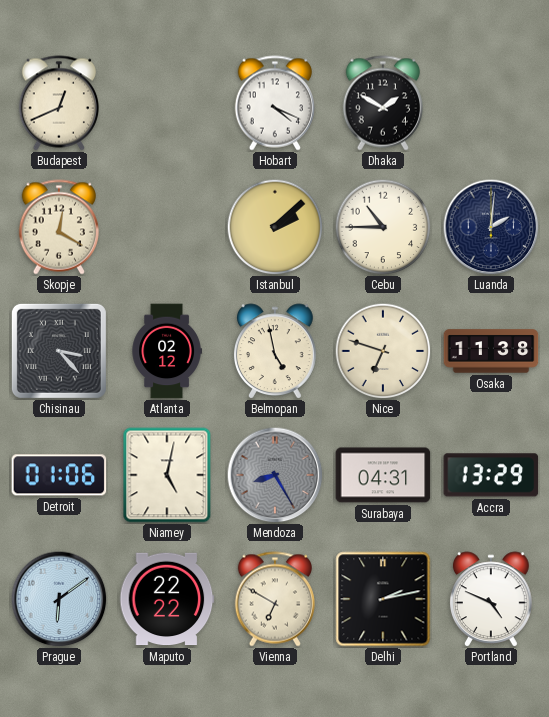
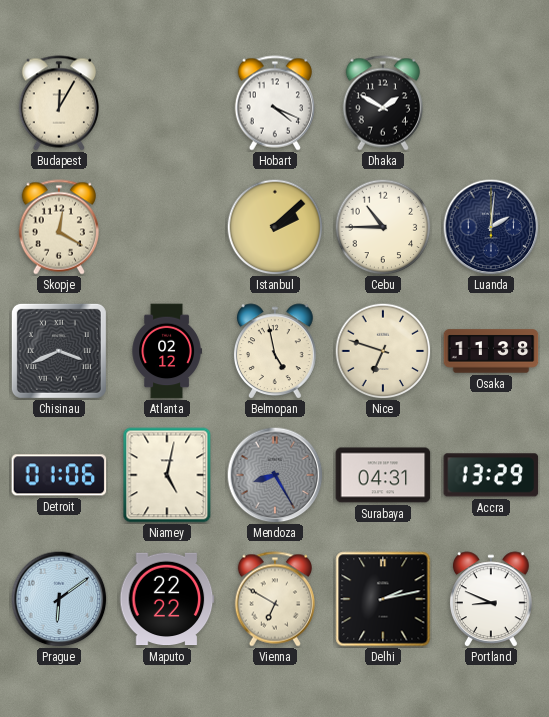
Budapest: 12:41 -> 12:05 (58, 103)
Chisinau: 3:23 -> 3:41 (59, 351)
Portland: 4:49 -> 8:49 (491, 599)
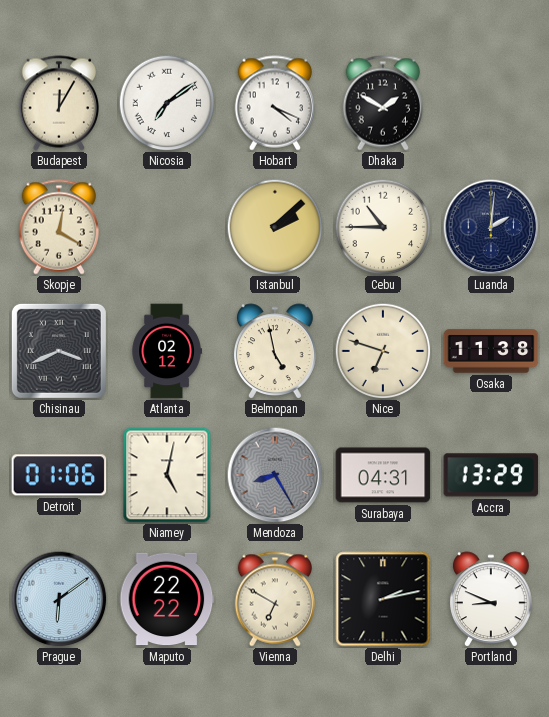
Nicosia: none -> 7:09 (167, 103)
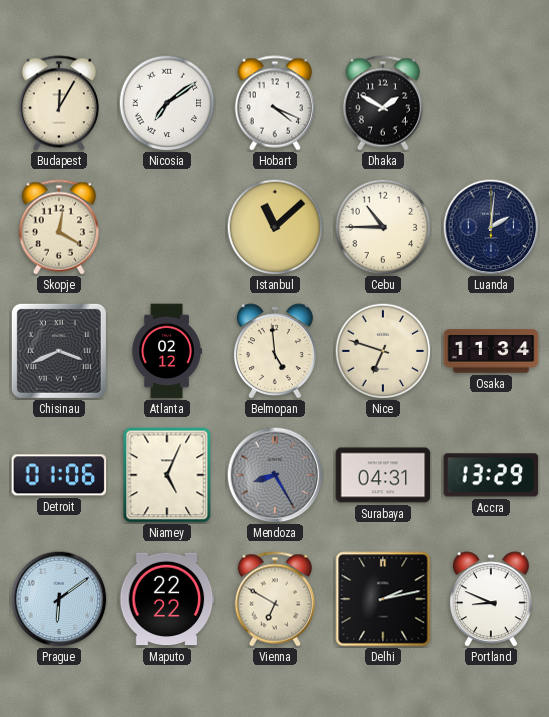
Istanbul: 2:08 -> 11:08 (275, 227)
Belmopan: 4:58 -> 4:59 (275, 351)
Osaka: 11:38 -> 11:34 (491, 351)
Niamey: 5:02 -> 5:04 (167, 475)
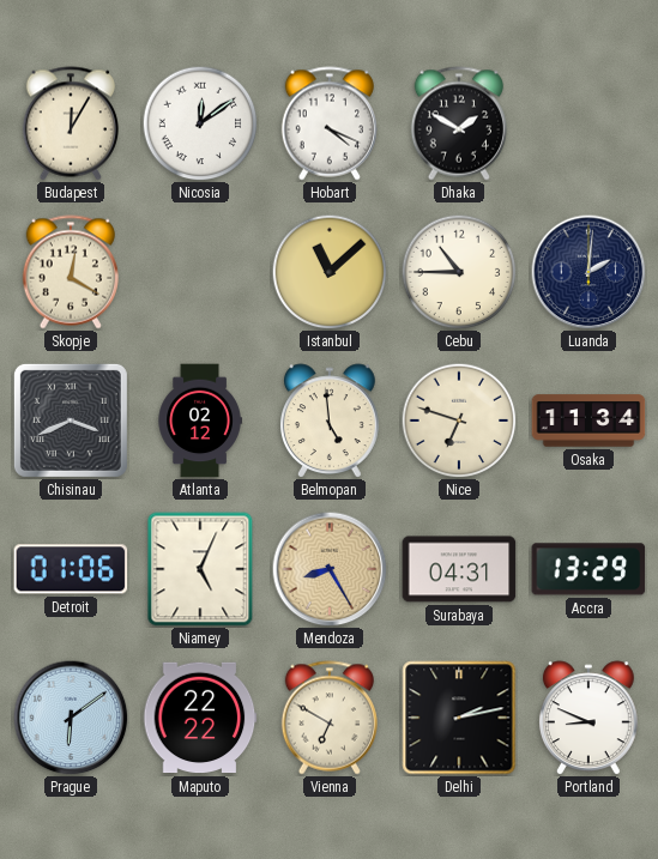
Nicosia: 7:09 -> 12:09 (200, 123)
Mendoza dial: grey -> champagne (330, 569)
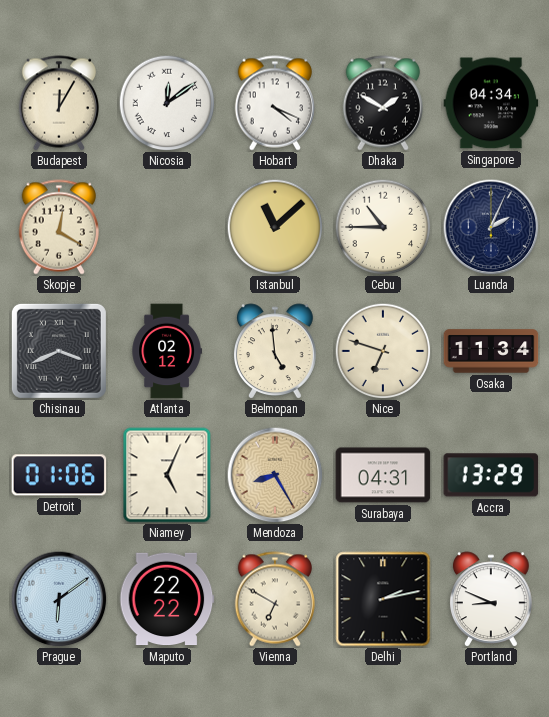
Singapore: none -> 04:34 (491, 103)
Luanda: 2:01 -> 2:04 (491, 227)
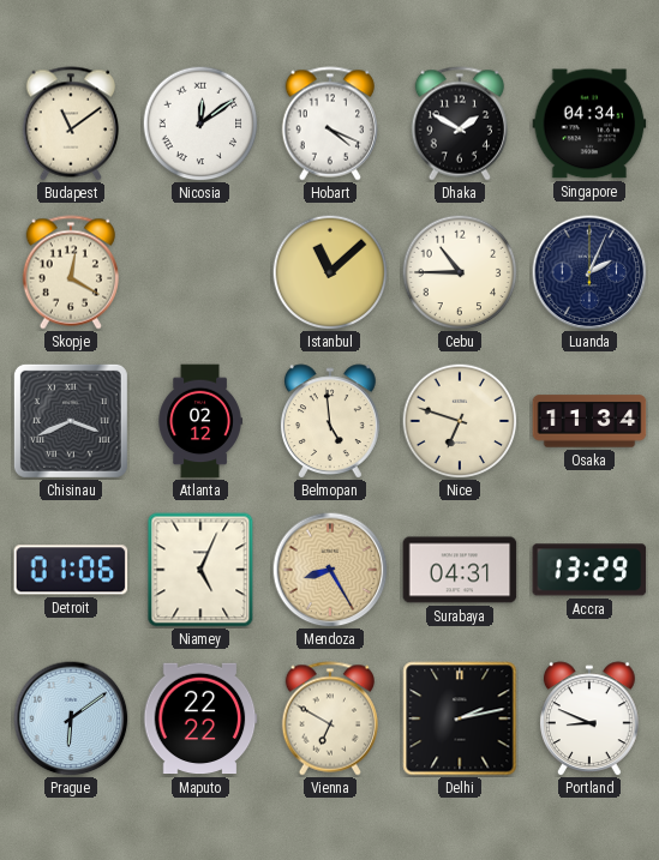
Budapest: 12:05 -> 11:09 (70, 124)
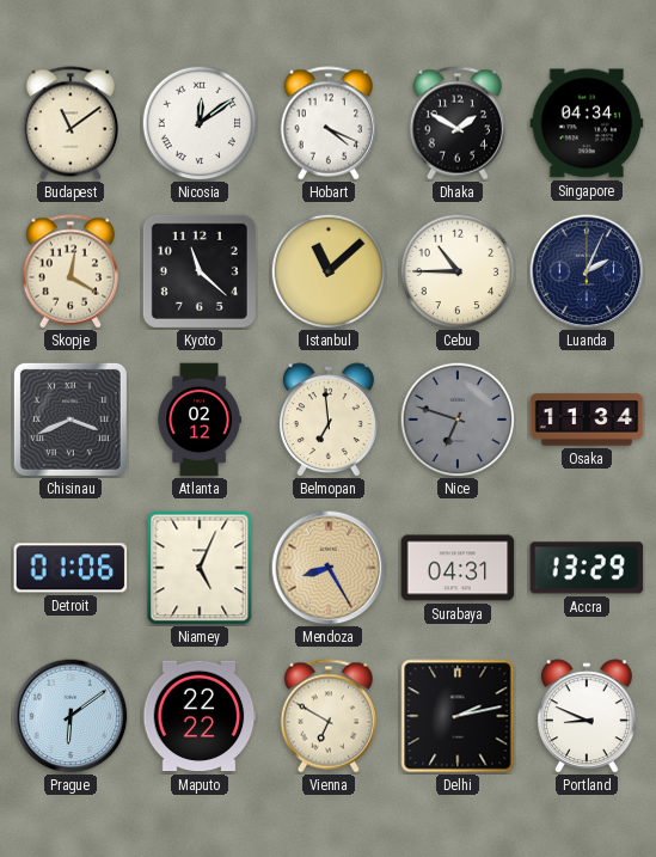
Kyoto: none -> 11:22 (200, 271)
Belmopan: 4:59 -> 6:59 (329, 420)
Nice dial: cream -> grey (458, 420)
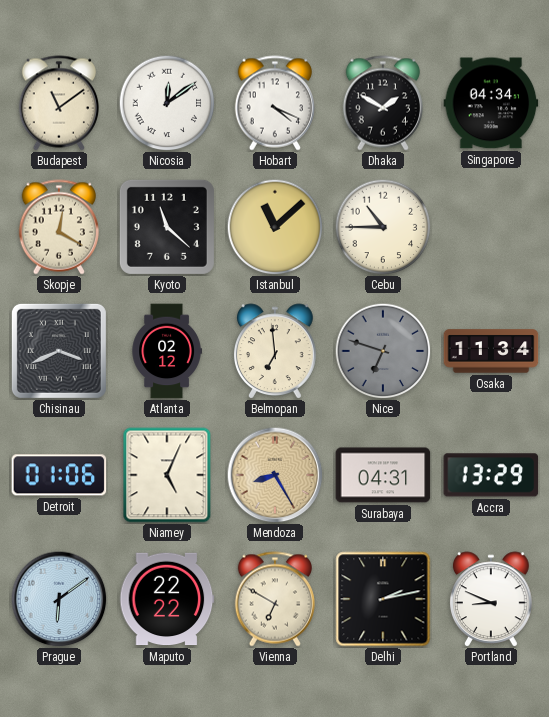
Luanda: 2:04 -> none (587, 271)
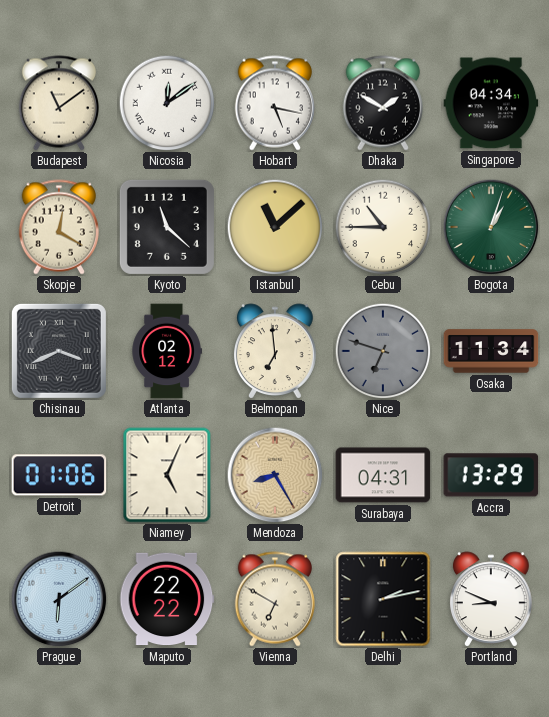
Hobart: 4:19 -> 5:17 (274, 103)
Bogota: none -> 1:03 (491, 227)
